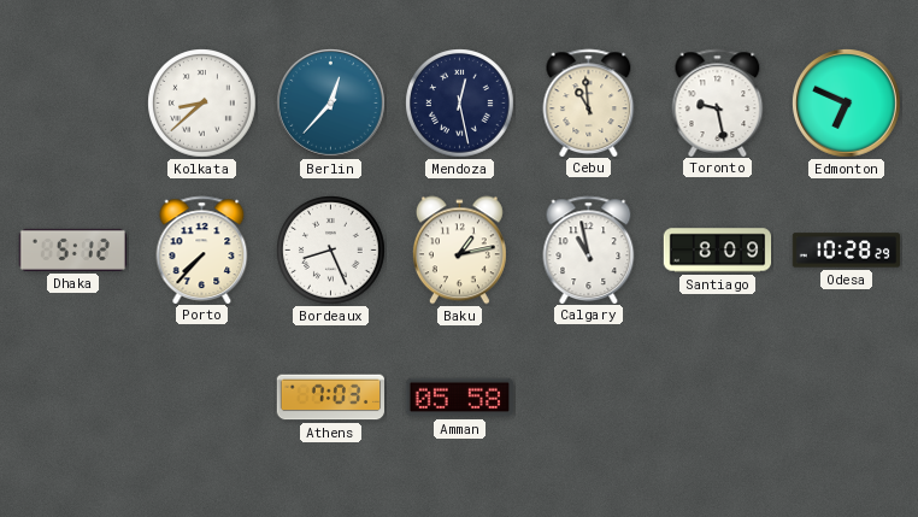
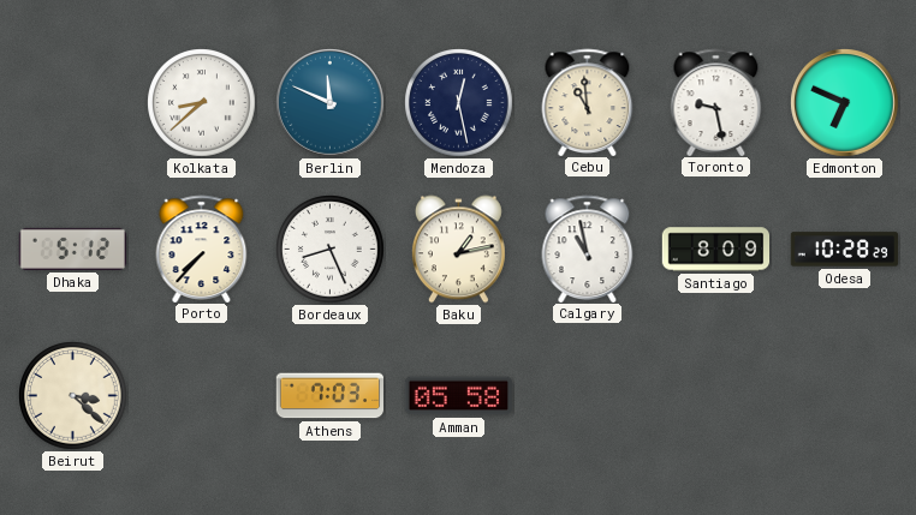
Berlin: 12:37 -> 11:49 (331, 103)
Beirut: none -> 3:22 (73, 396)
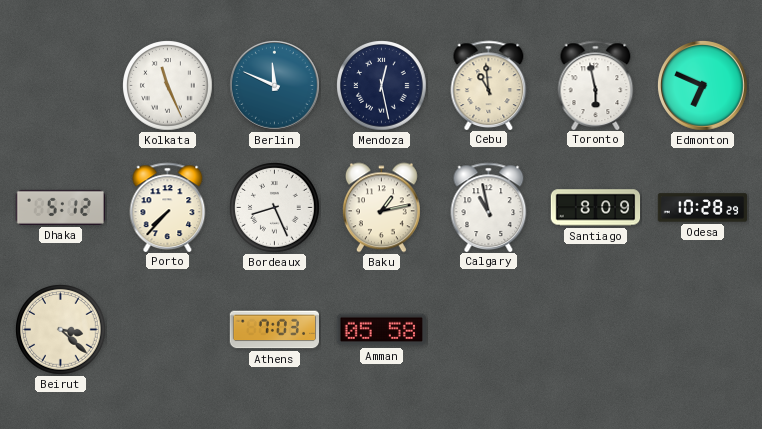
Kolkata: 8:38 -> 11:26 (168, 86)
Toronto: 9:28 -> 5:58 (596, 85)
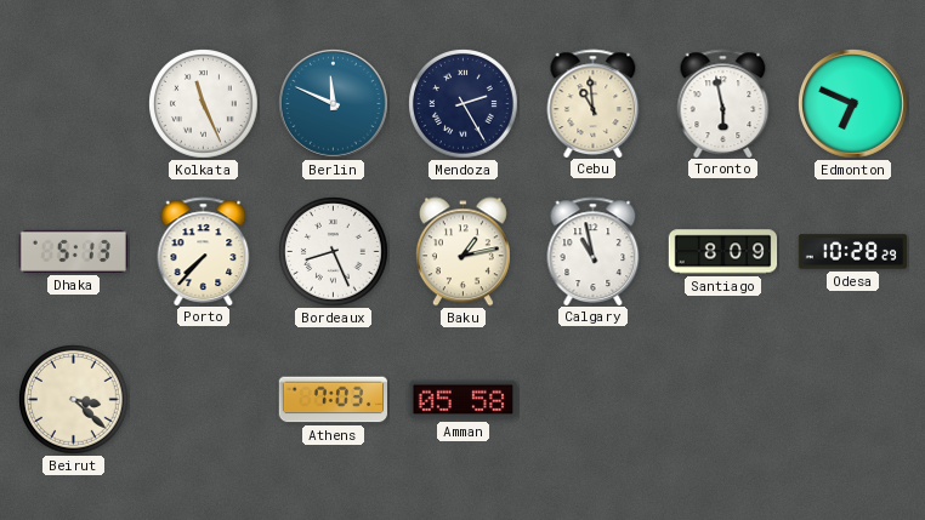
Mendoza: 12:28 -> 2:25 (464, 104)
Dhaka: 5:12 -> 5:13 (73, 251)
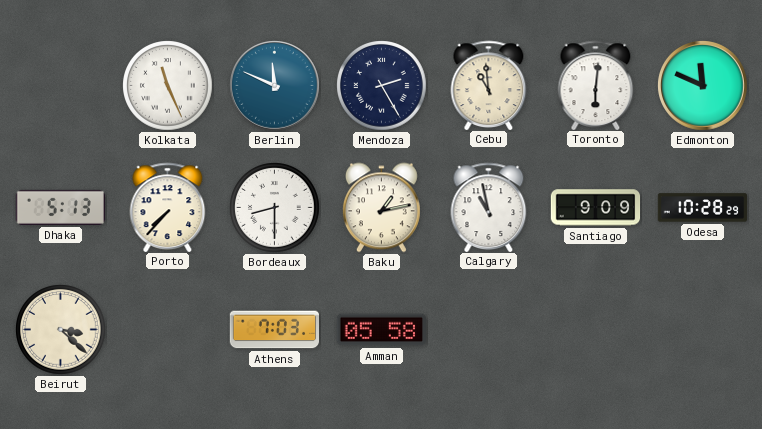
Toronto: 5:58 -> 6:01 (596, 85)
Edmonton: 6:49 -> 11:49 (703, 86)
Bordeaux: 8:26 -> 8:30 (275, 208)
Santiago: 8:09 -> 9:09 (596, 208)
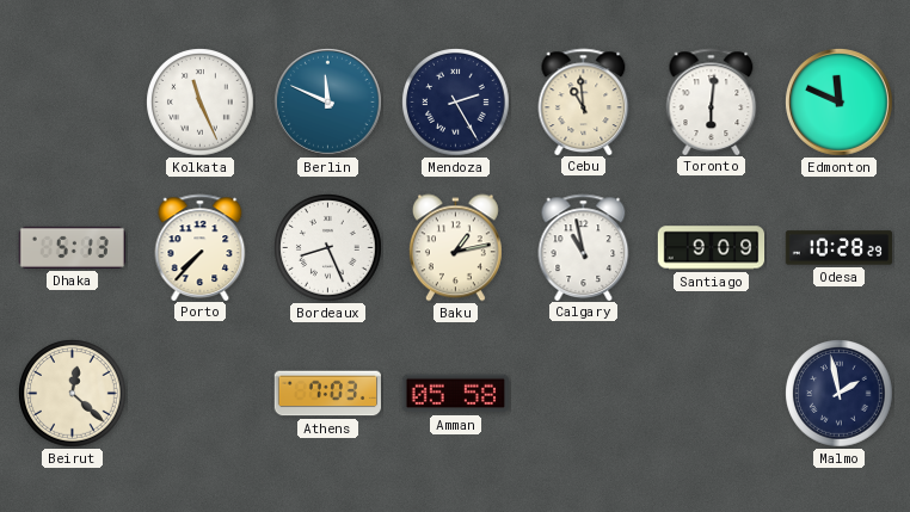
Bordeaux: 8:30 -> 8:26 (328, 248)
Beirut: 3:22 -> 12:22 (73, 394)
Malmo: none -> 1:58 (840, 394)
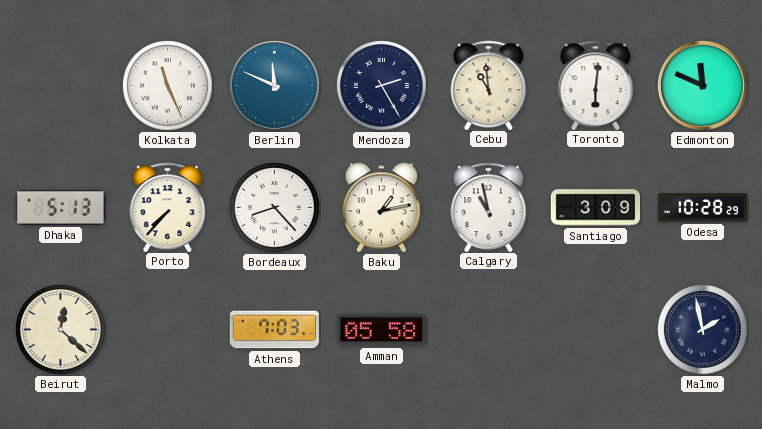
Bordeaux: 8:26 -> 8:23 (275, 208)
Santiago: 9:09 -> 3:09 (596, 208)
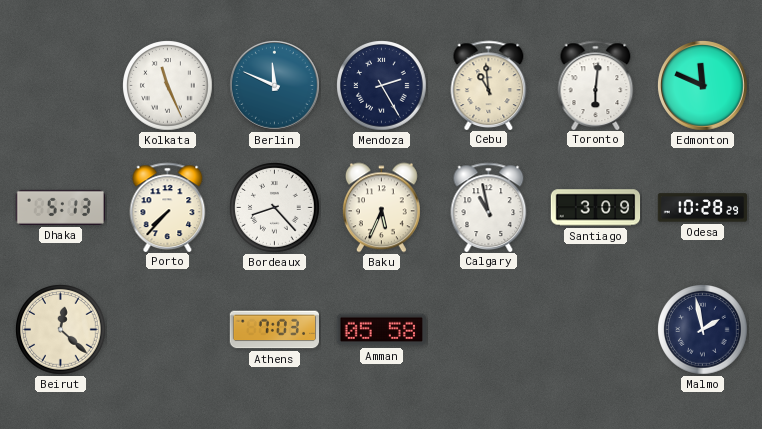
Baku: 1:13 -> 5:34 (381, 208)
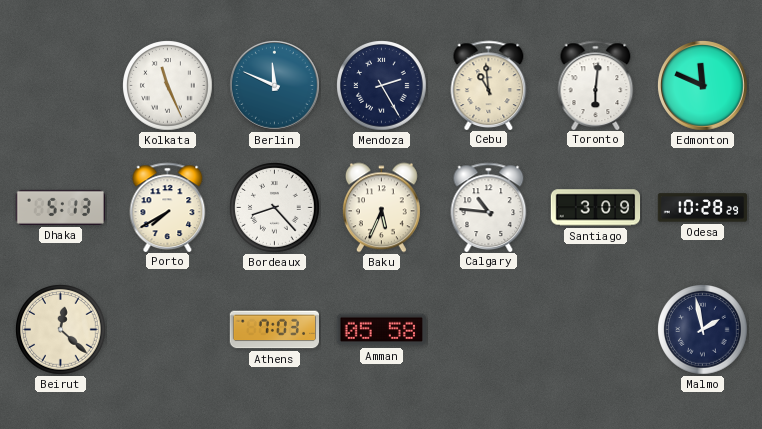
Porto: 7:37 -> 7:40 (168, 207)
Calgary: 10:58 -> 10:46 (489, 207)
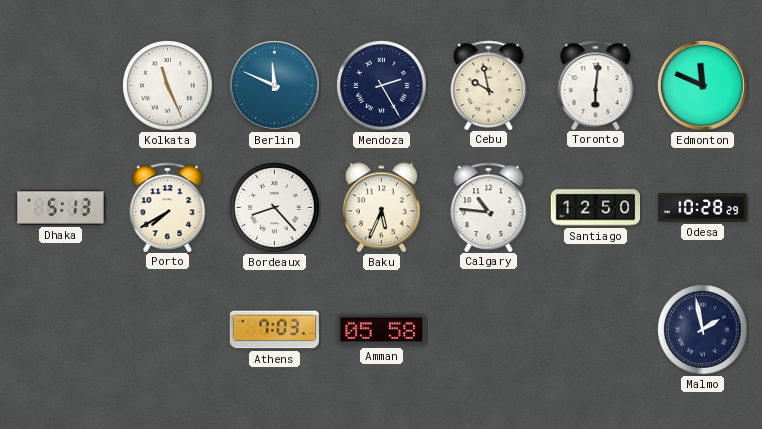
Cebu: 10:59 -> 9:58 (489, 85)
Santiago: 3:09 -> 12:50 (596, 208)
Beirut: 12:22 -> none (61, 330)
